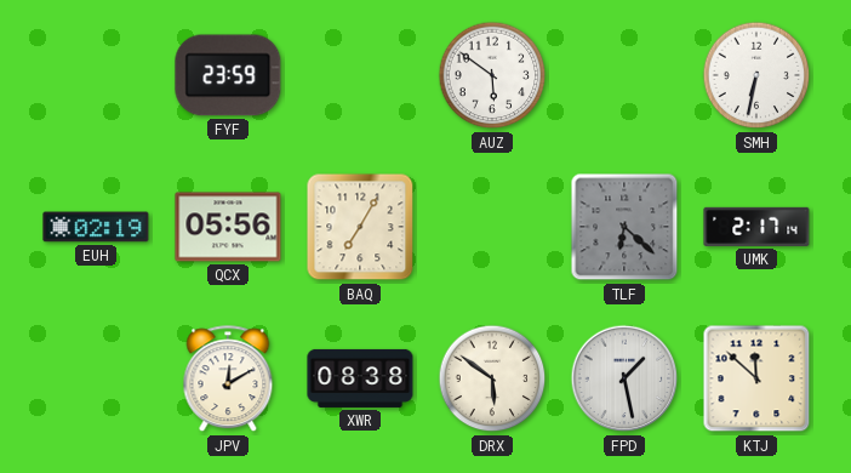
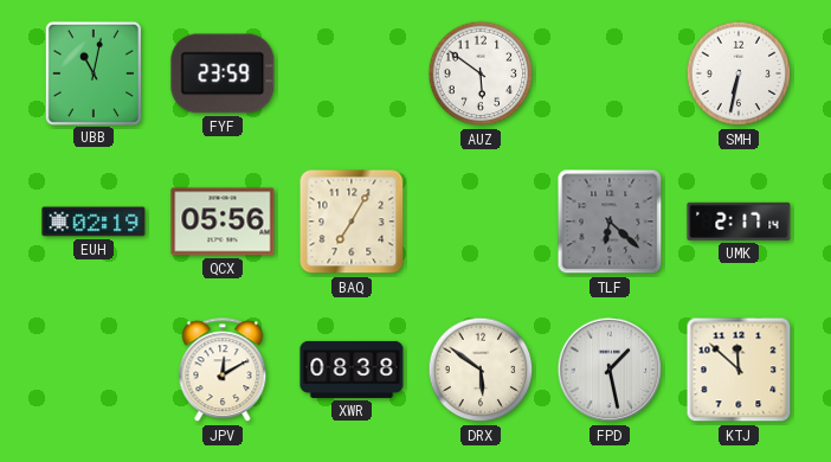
UBB: none -> 11:02 (92, 72)
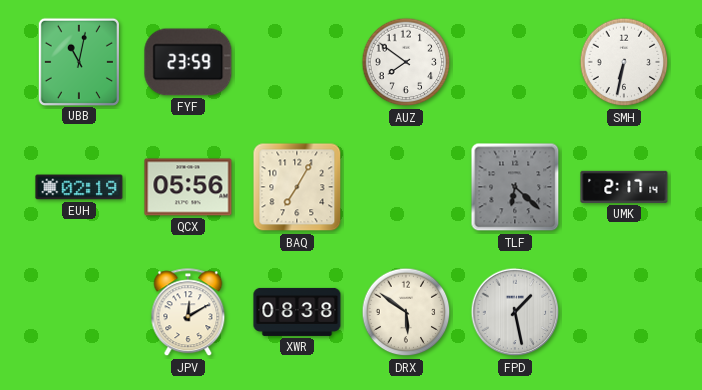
AUZ: 5:51 -> 7:51 (406, 62)
KTJ: 11:52 -> none (739, 370)
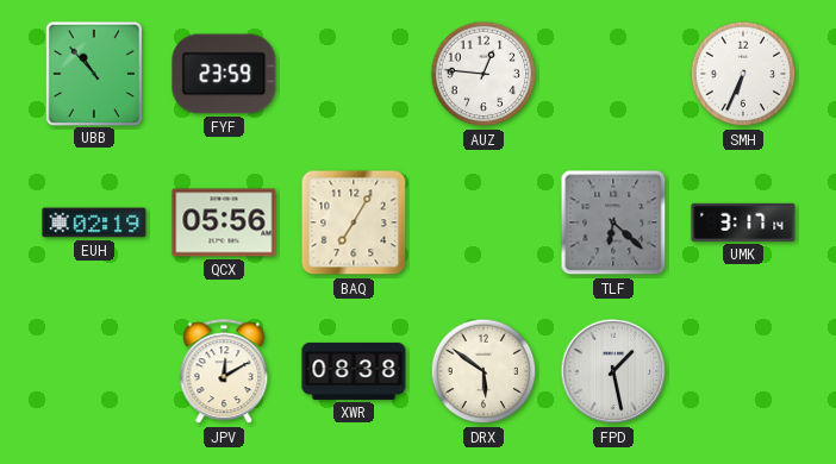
UBB: 11:02 -> 10:53 (93, 73)
AUZ: 7:51 -> 12:46 (483, 74)
SMH: 6:32 -> 6:34 (743, 74)
UMK: 2:17 -> 3:17 (743, 222)
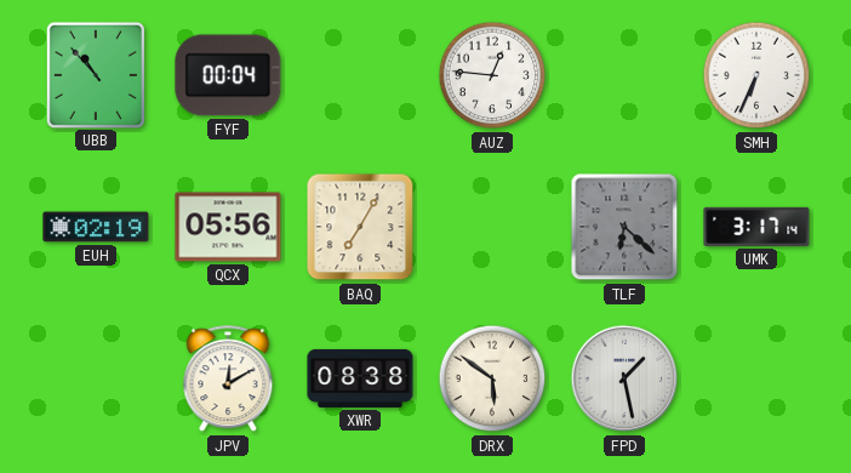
FYF: 23:59 -> 00:04 (228, 75)
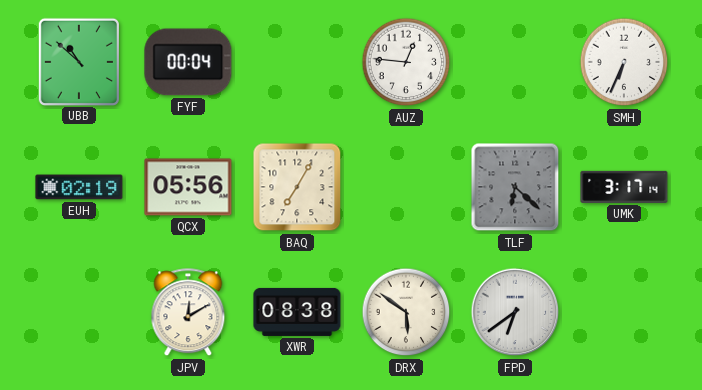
UBB: 10:53 -> 10:52 (78, 61)
FPD: 1:28 -> 6:39 (515, 312)
